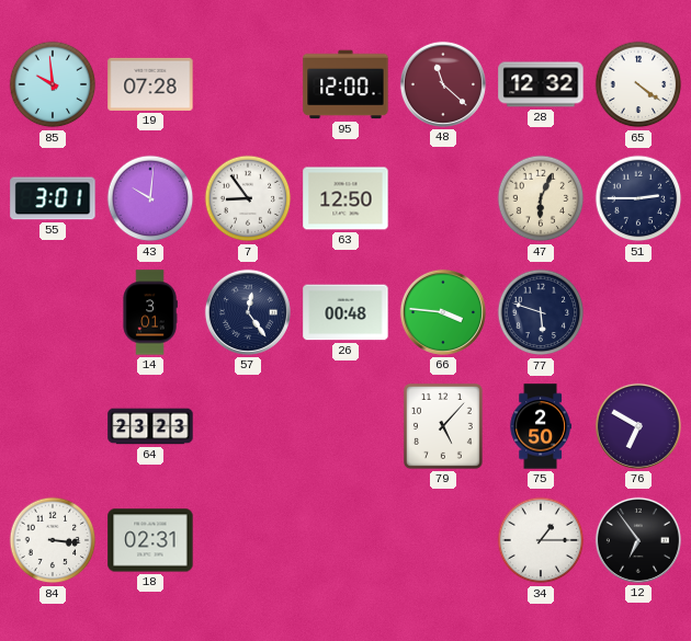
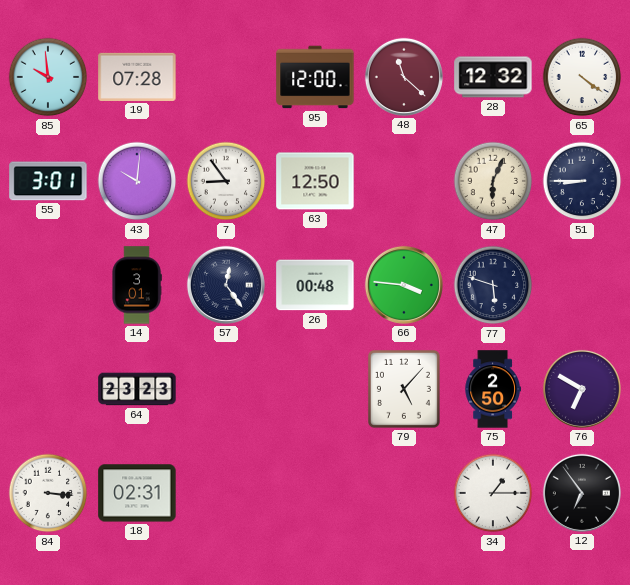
51: 2:45 -> 8:45 (582, 181)
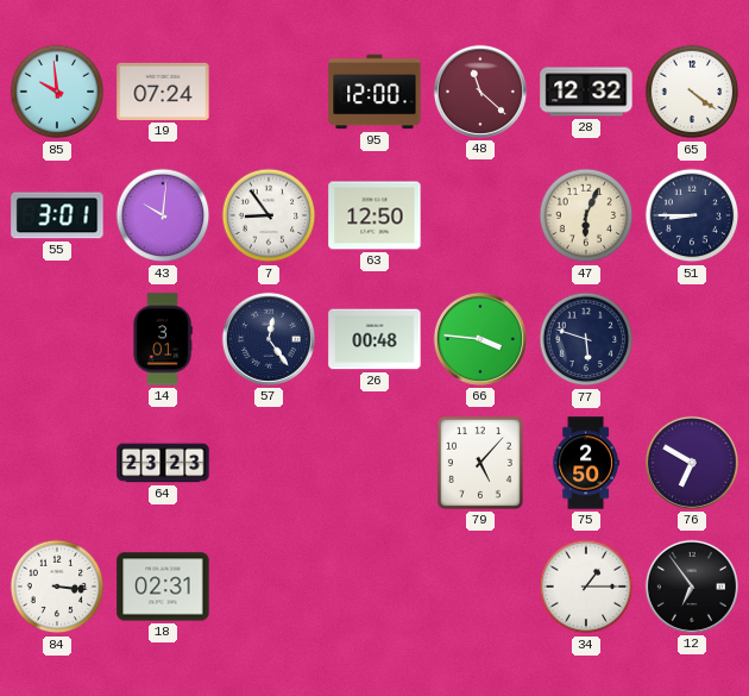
19: 07:28 -> 07:24 (163, 92)
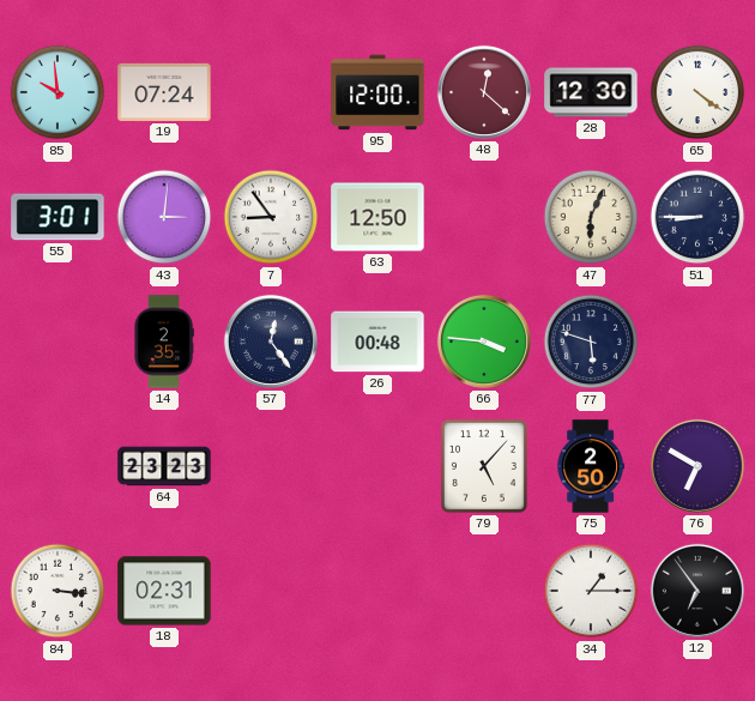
48: 11:22 -> 12:22 (484, 92)
28: 12:32 -> 12:30 (591, 92)
43: 10:01 -> 3:01 (164, 217)
14: 3:01 -> 2:35 (164, 342)
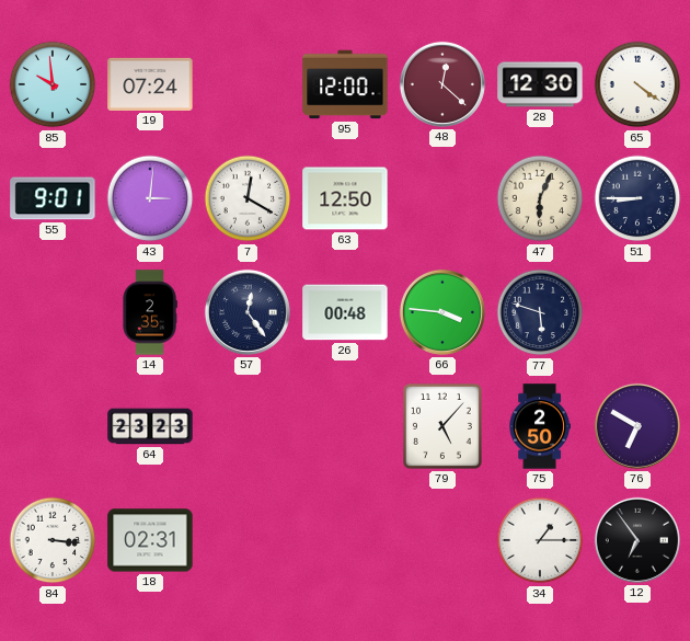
55: 3:01 -> 9:01 (53, 198)
7: 8:54 -> 12:20 (248, 198)
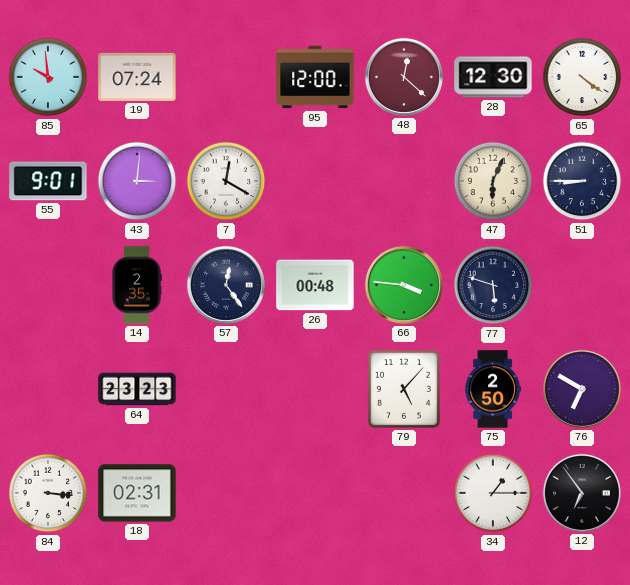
63: 12:50 -> none (345, 198)
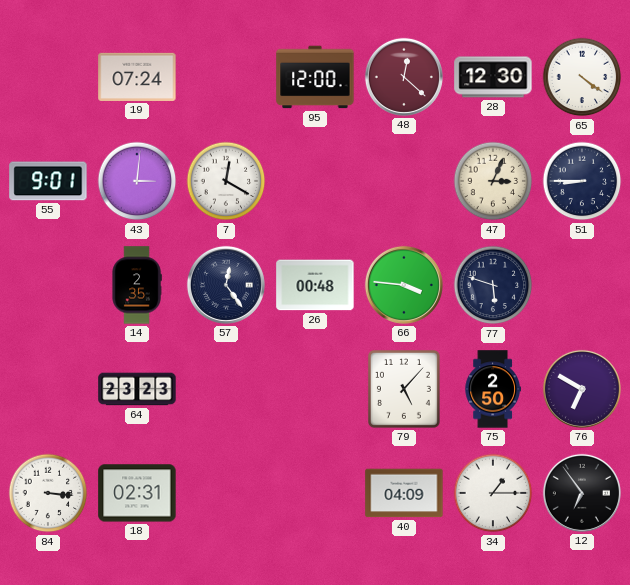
85: 9:59 -> none (48, 77)
47: 6:04 -> 3:04 (493, 181)
40: none -> 04:09 (404, 493)
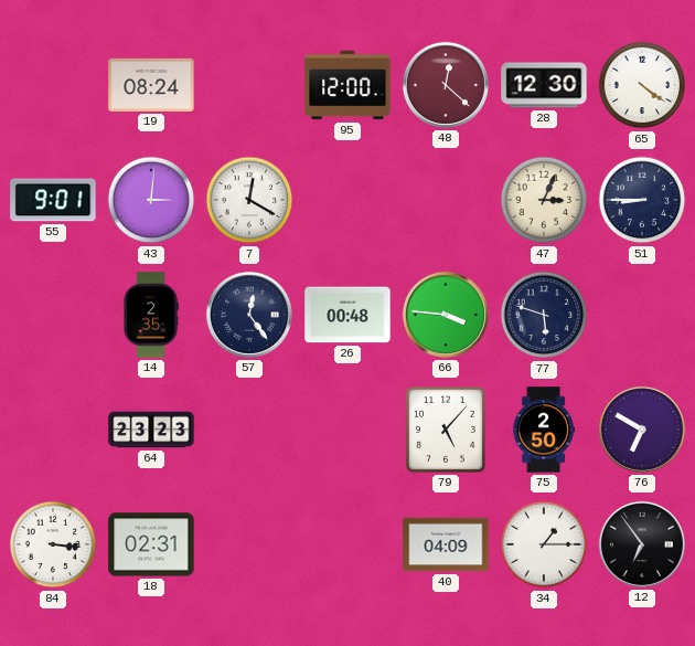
19: 07:24 -> 08:24 (151, 85)
